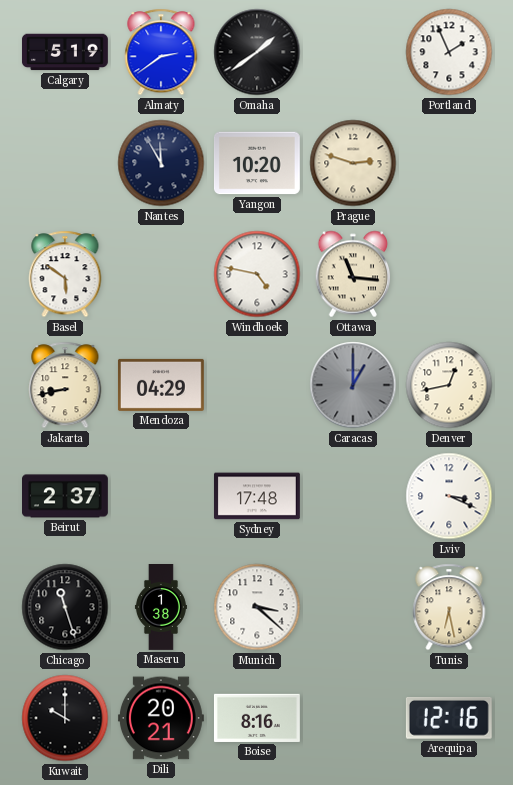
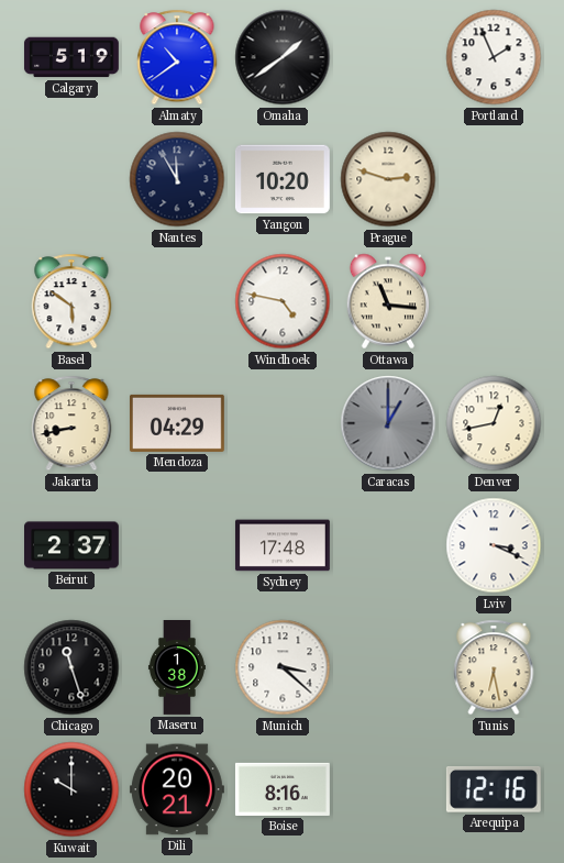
Almaty: 2:39 -> 10:39 (177, 57)
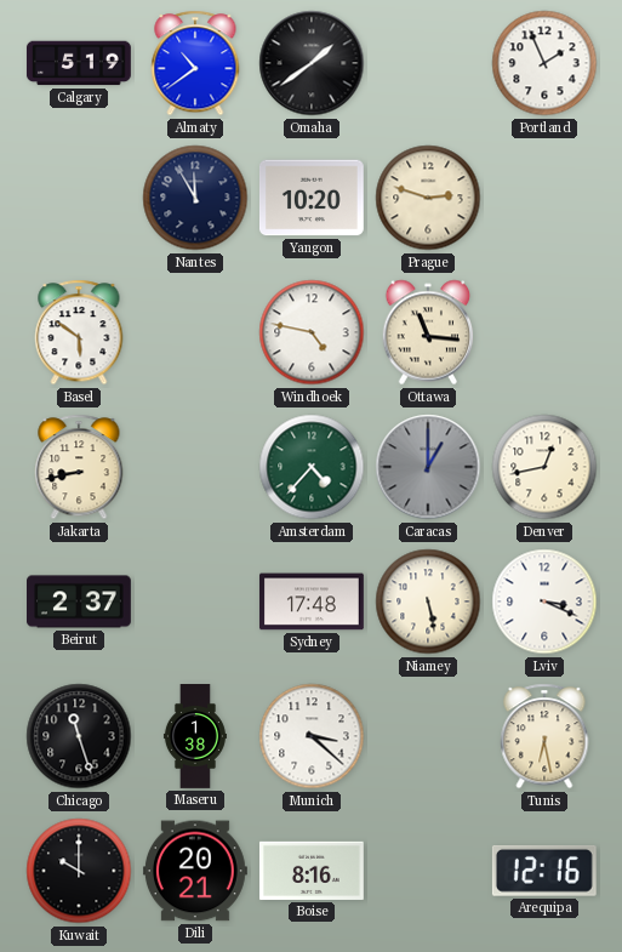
Mendoza: 04:29 -> none (177, 423)
Amsterdam: none -> 4:37 (312, 467)
Niamey: none -> 5:28 (428, 602)
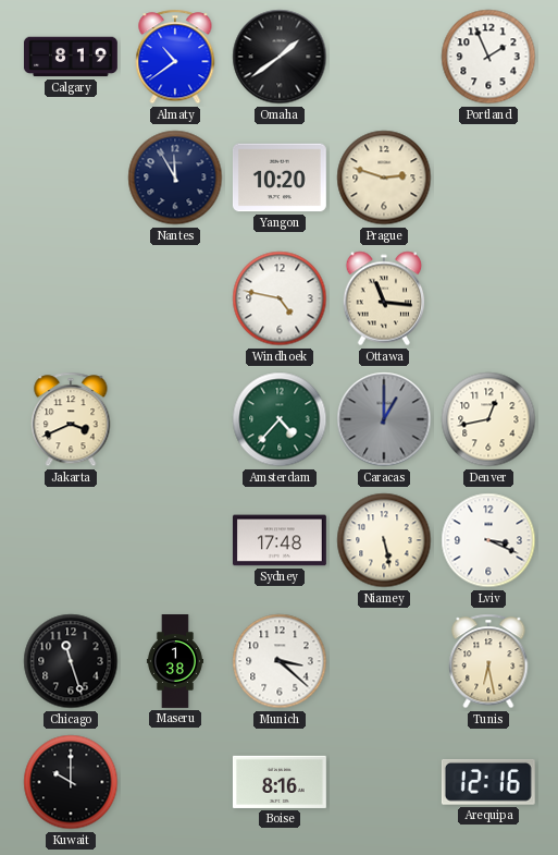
Calgary: 5:19 -> 8:19 (71, 57)
Basel: 5:51 -> none (79, 332)
Jakarta: 8:43 -> 3:41 (71, 419)
Beirut: 2:37 -> none (80, 602)
Dili: 20:21 -> none (195, 871)
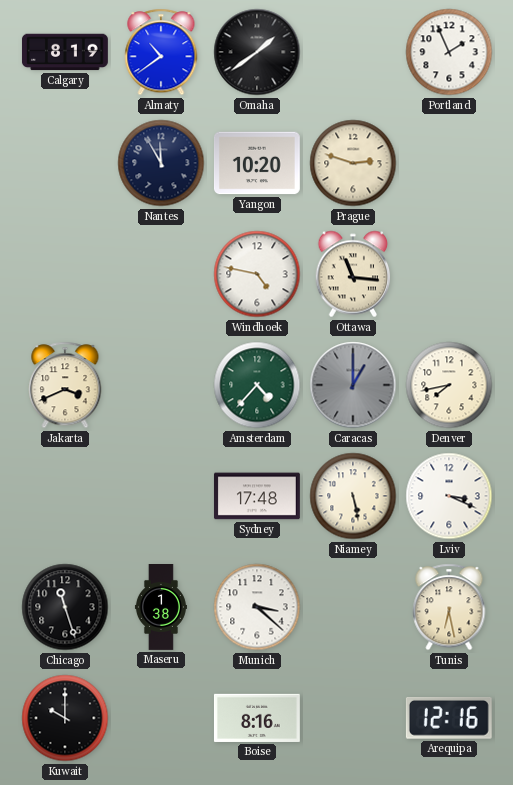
Denver: 12:43 -> 7:43 (449, 385)
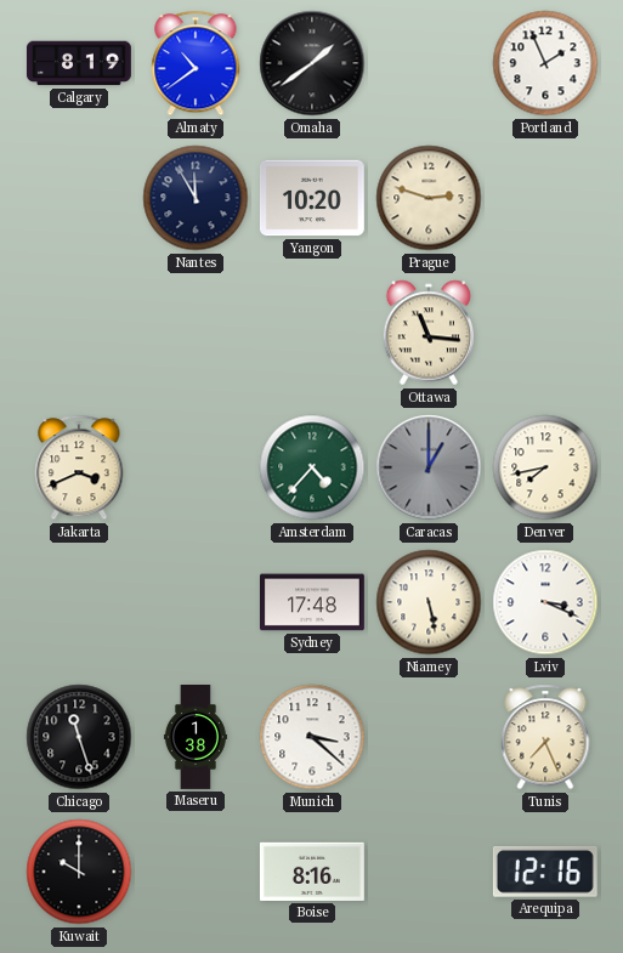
Windhoek: 4:47 -> none (257, 274)
Tunis: 6:28 -> 7:26 (545, 737)
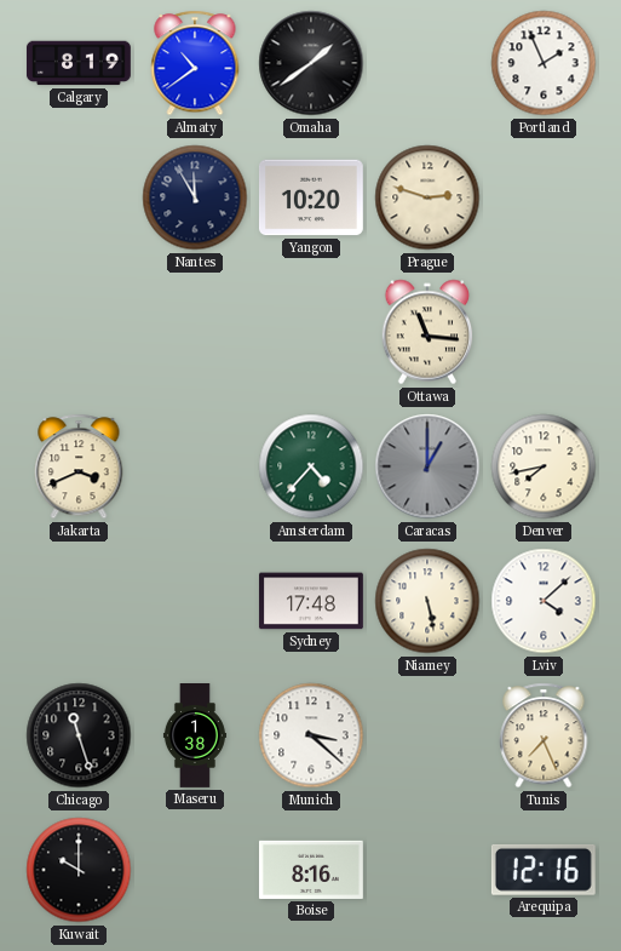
Lviv: 3:19 -> 4:08 (544, 601)
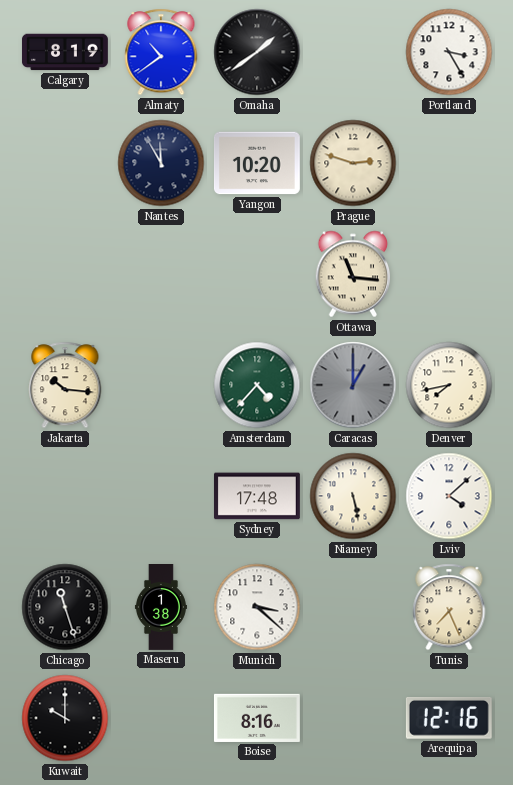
Portland: 1:56 -> 3:25 (449, 52)
Jakarta: 3:41 -> 10:16 (65, 385)
